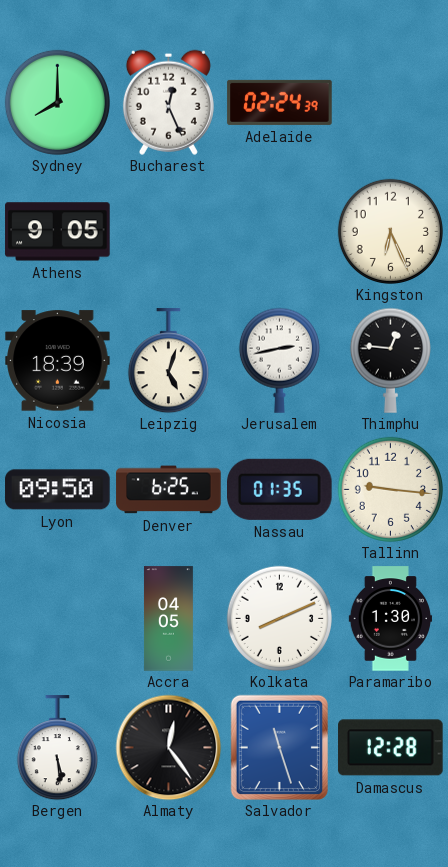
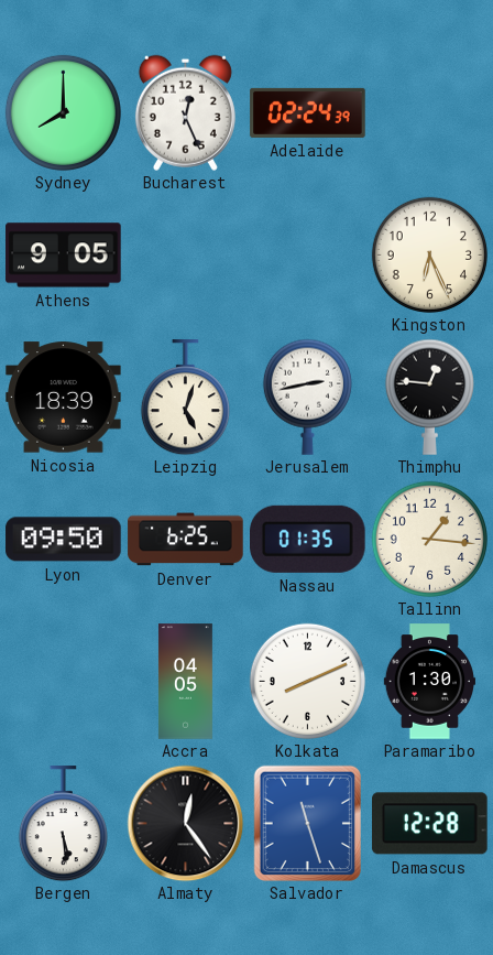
Tallinn: 9:16 -> 1:16 (429, 539)
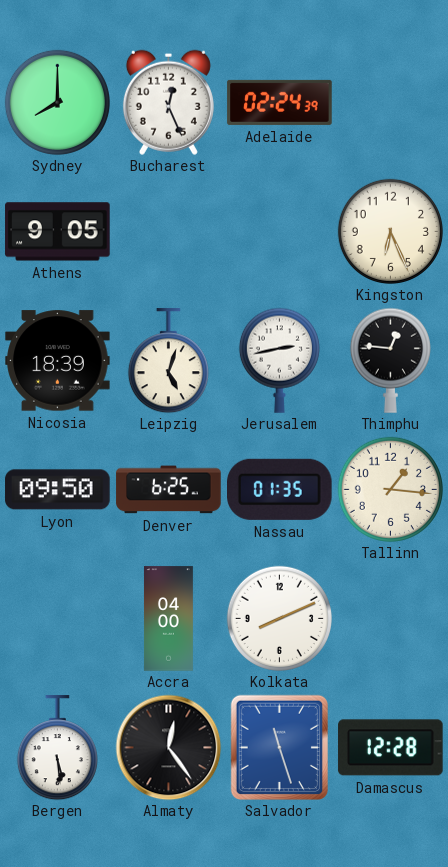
Accra: 04:05 -> 04:00 (168, 619)
Paramaribo: 1:30 -> none (429, 682)
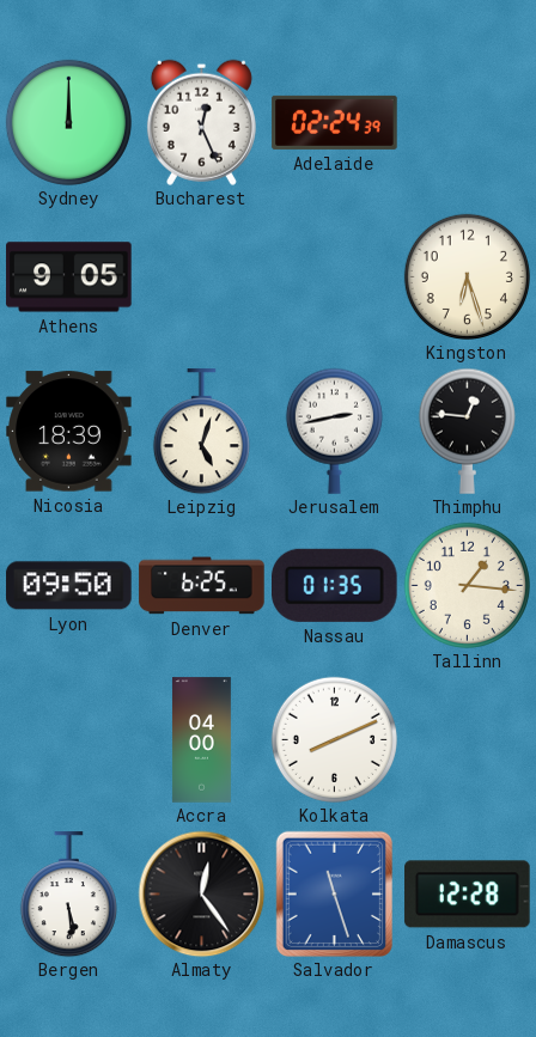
Sydney: 8:00 -> 12:00 (68, 122)
Kingston: 6:26 -> 6:27 (467, 276)
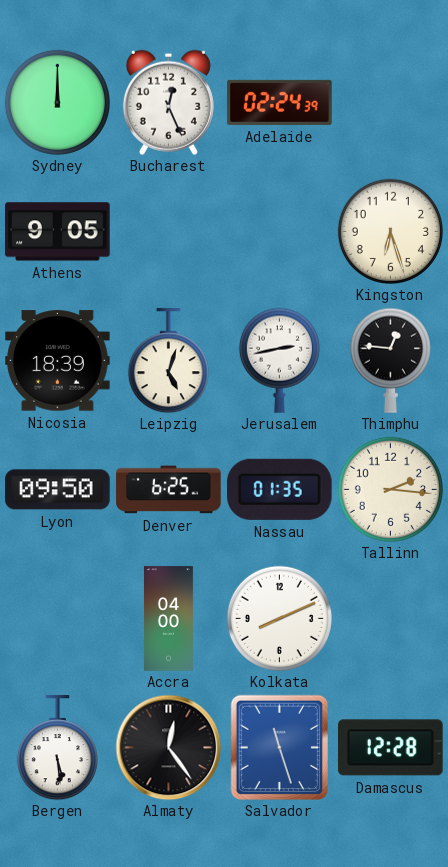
Tallinn: 1:16 -> 2:16 (390, 489)
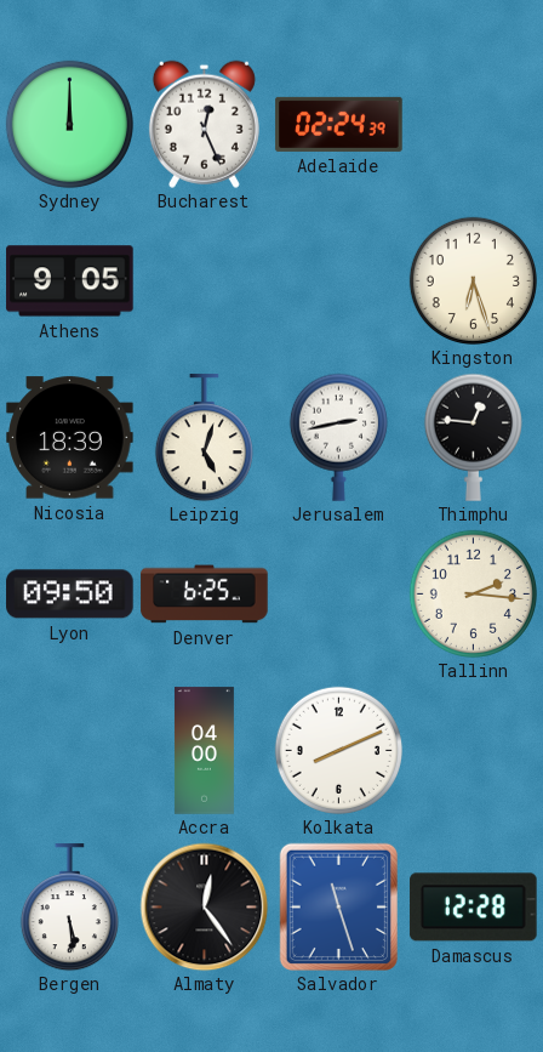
Nassau: 01:35 -> none (280, 489)
